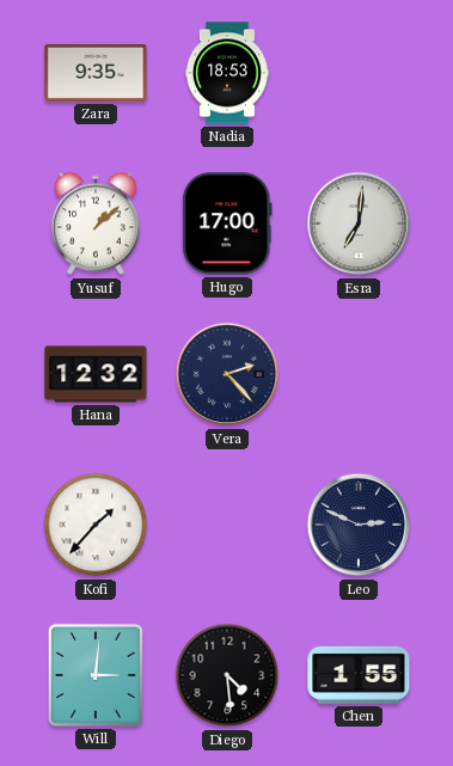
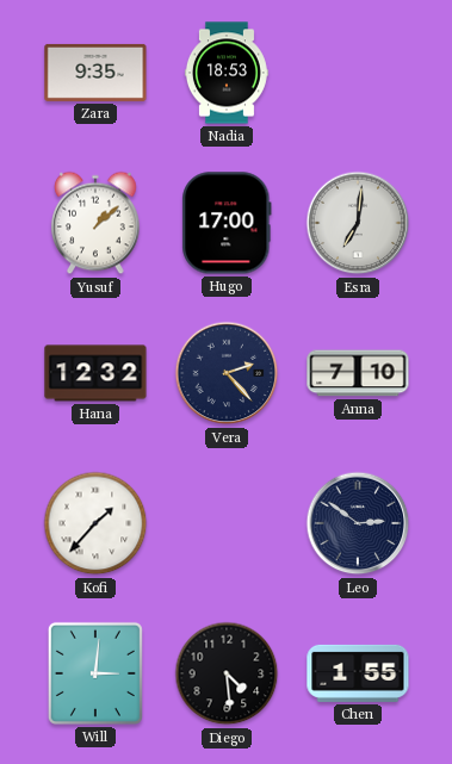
Anna: none -> 7:10 (358, 373)
Leo: 2:49 -> 2:51 (358, 523)
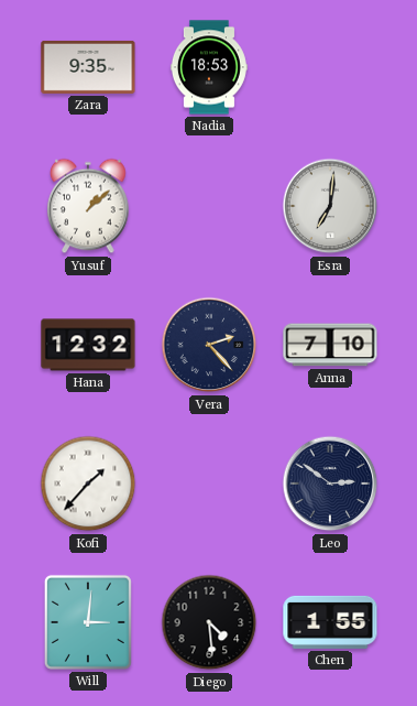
Hugo: 17:00 -> none (227, 223)
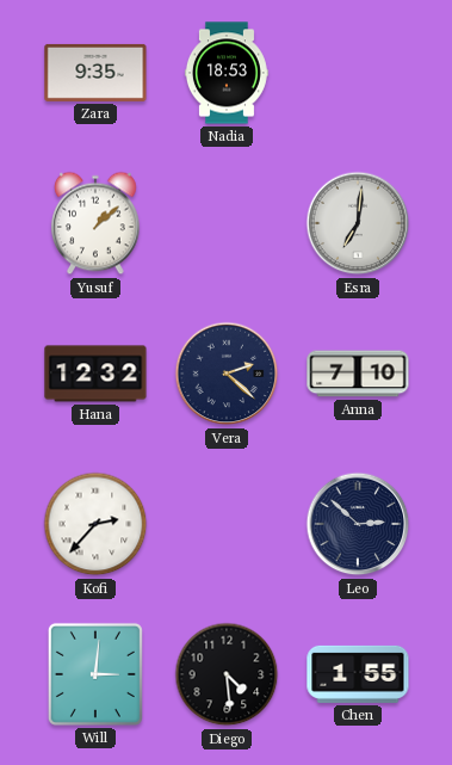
Vera: 2:23 -> 2:22 (227, 374)
Kofi: 1:37 -> 2:37 (95, 524)
Leo: 2:51 -> 2:52 (358, 524)
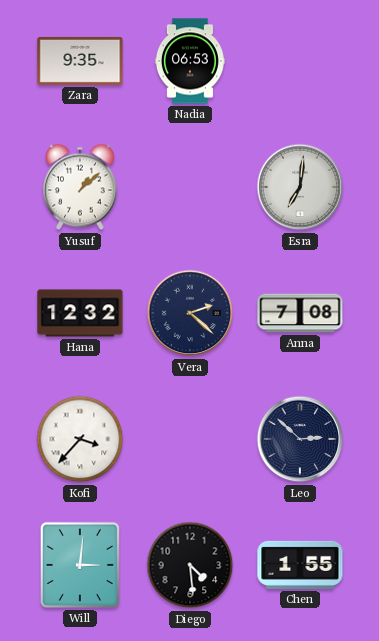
Nadia: 18:53 -> 06:53 (190, 61)
Anna: 7:10 -> 7:08 (300, 313)
Kofi: 2:37 -> 3:37 (80, 439)
